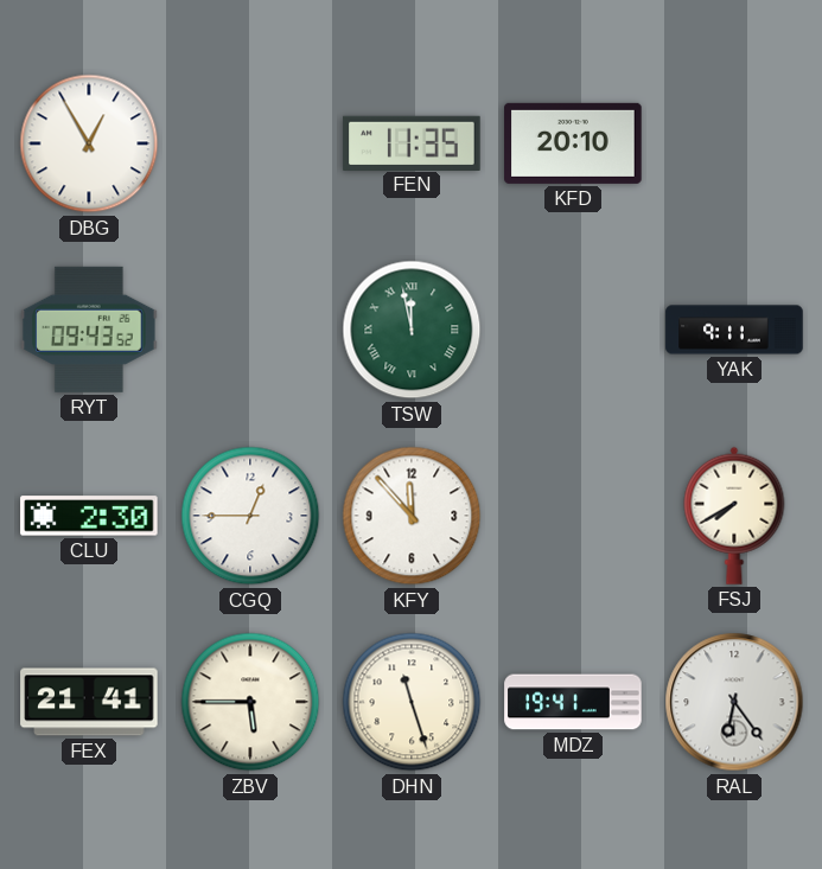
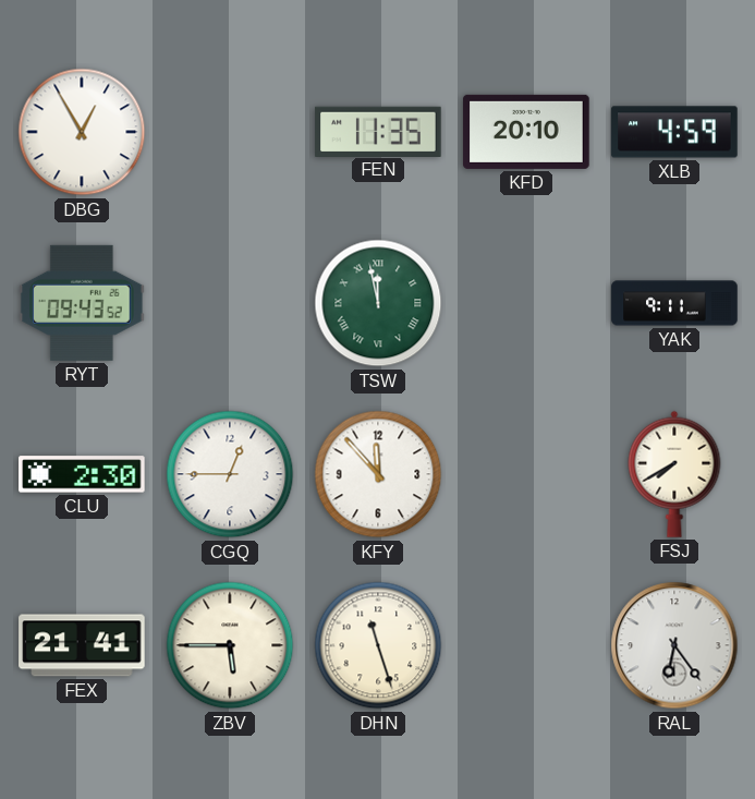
XLB: none -> 4:59 (674, 132)
MDZ: 19:41 -> none (573, 702)
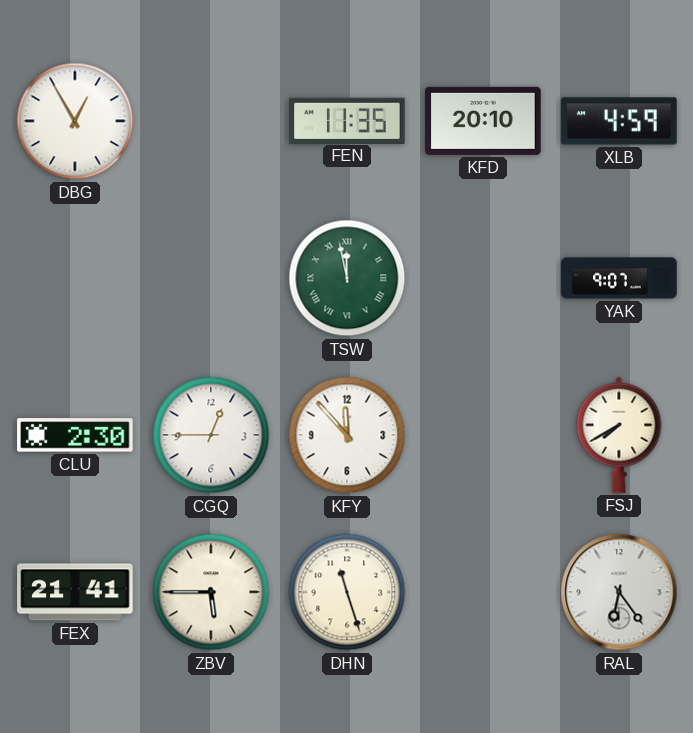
RYT: 09:43 -> none (82, 303)
YAK: 9:11 -> 9:07 (619, 278)
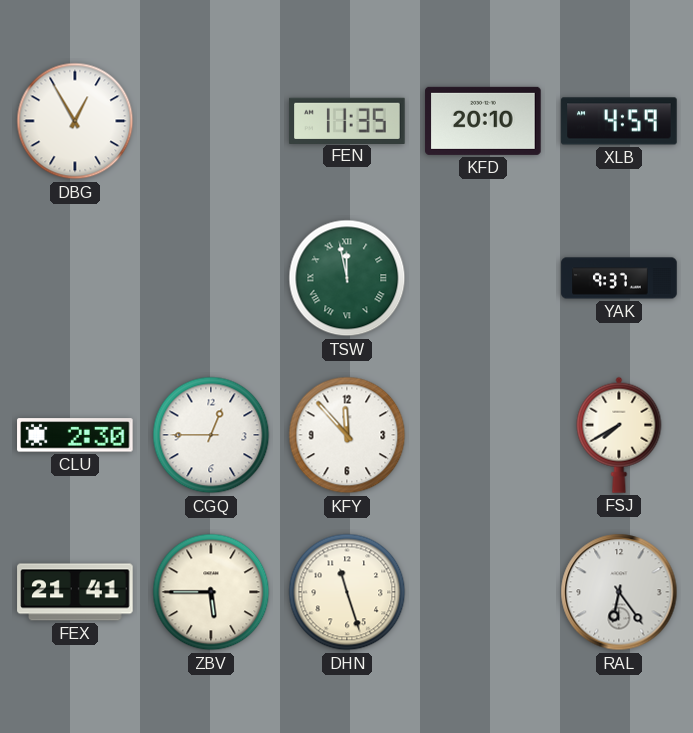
YAK: 9:07 -> 9:37 (619, 278)
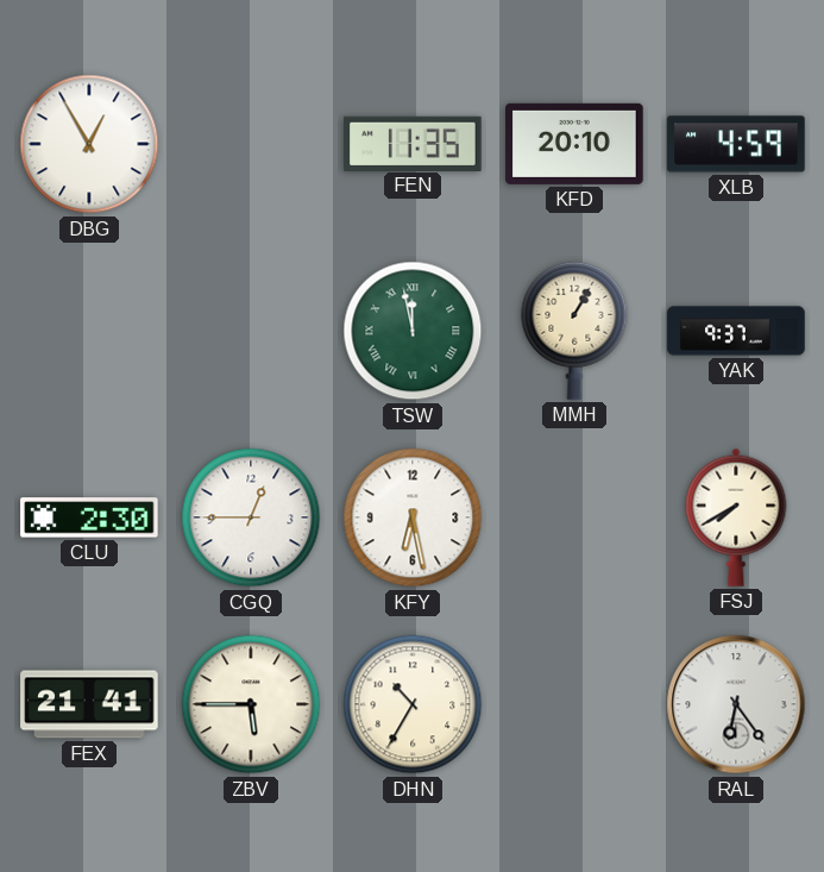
MMH: none -> 1:05 (574, 331)
KFY: 11:53 -> 6:28 (413, 517)
DHN: 11:27 -> 10:35 (413, 704)
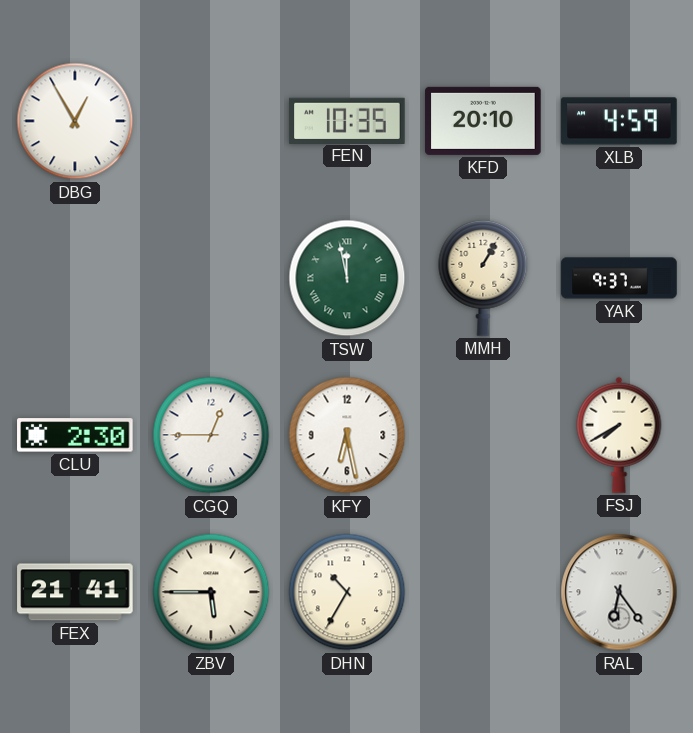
FEN: 11:35 -> 10:35 (347, 120)
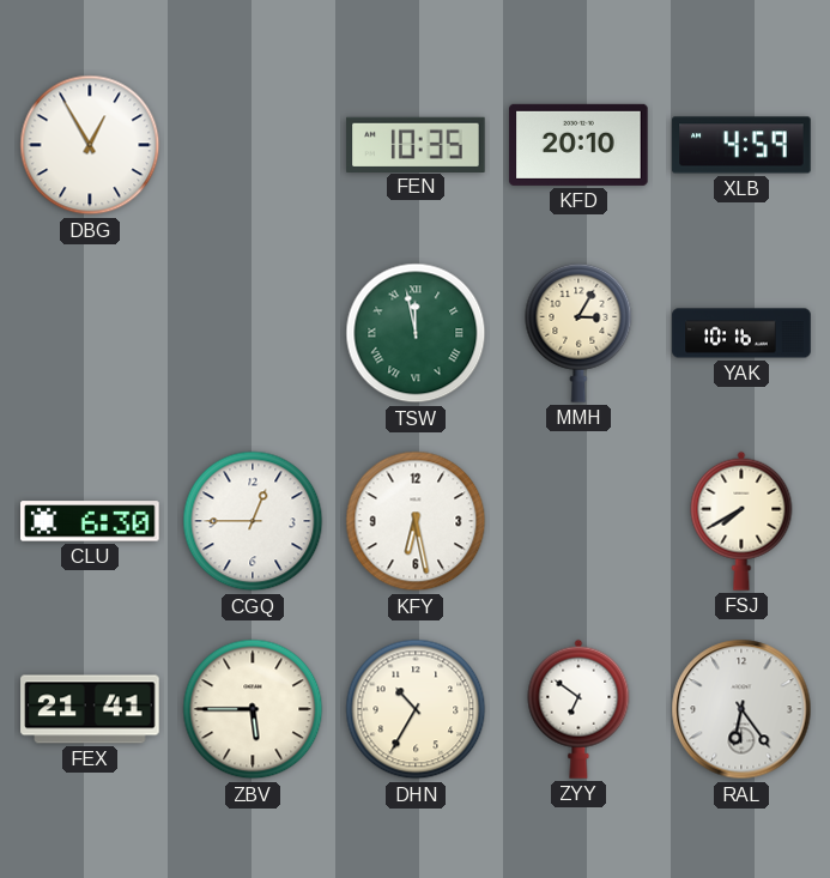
MMH: 1:05 -> 3:05 (578, 333)
YAK: 9:37 -> 10:16 (741, 333)
CLU: 2:30 -> 6:30 (90, 521)
ZYY: none -> 6:51 (578, 709)
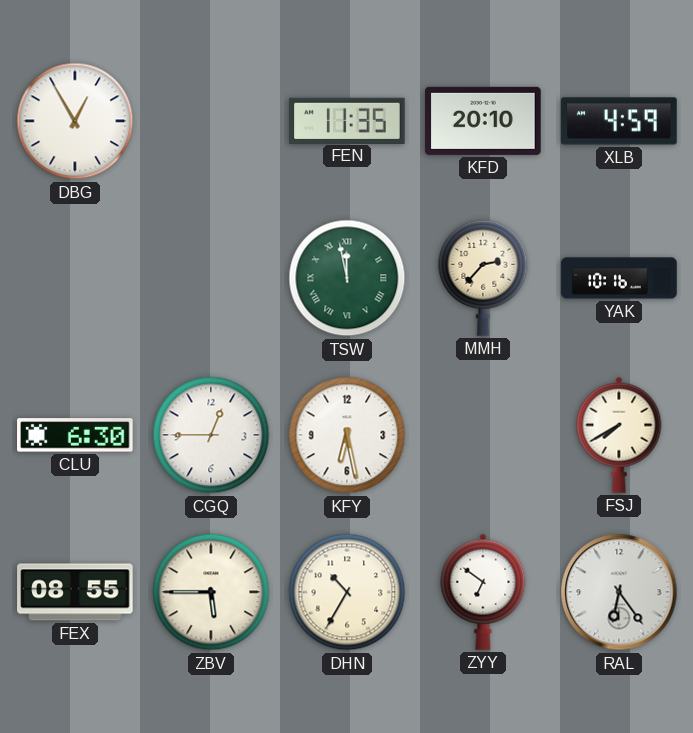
FEN: 10:35 -> 11:35 (347, 120)
MMH: 3:05 -> 2:37 (483, 278)
FEX: 21:41 -> 08:55 (75, 592)
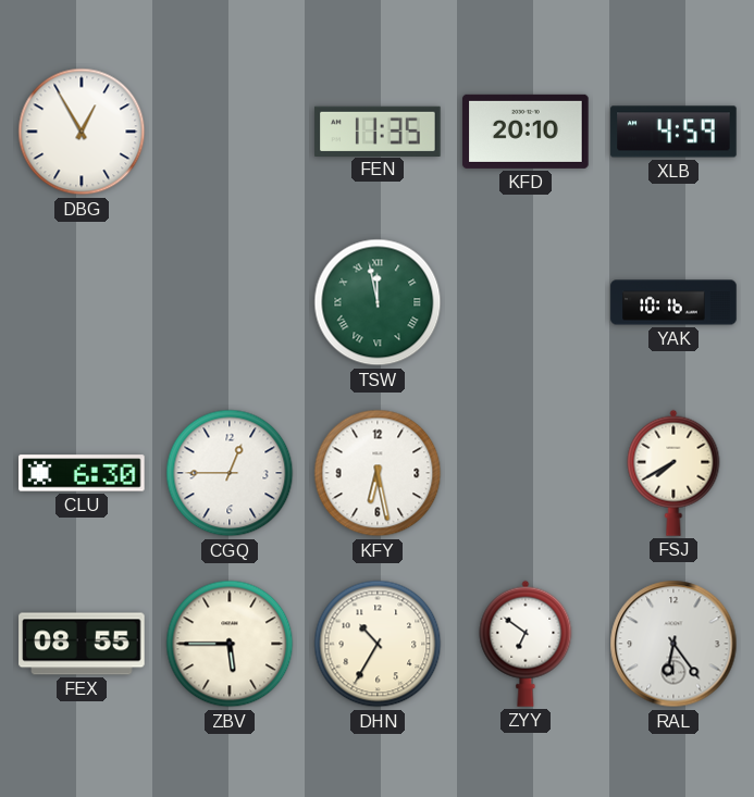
MMH: 2:37 -> none (483, 278)
